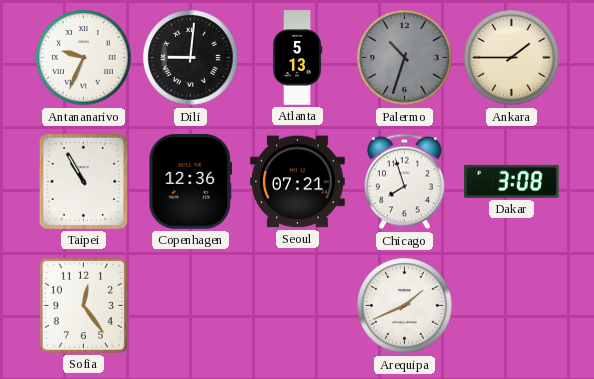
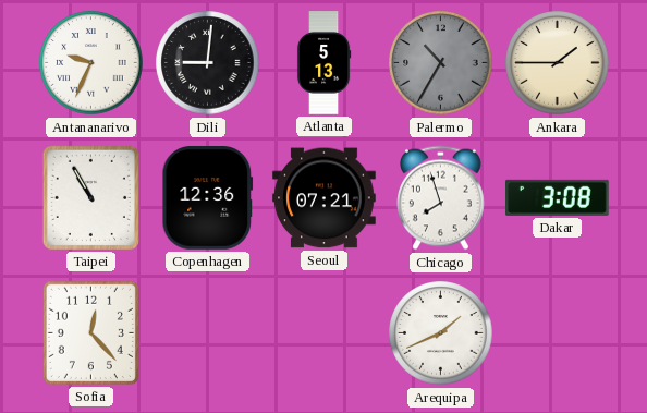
Palermo: 10:33 -> 10:35 (441, 63)
Sofia: 12:24 -> 12:23 (90, 332)
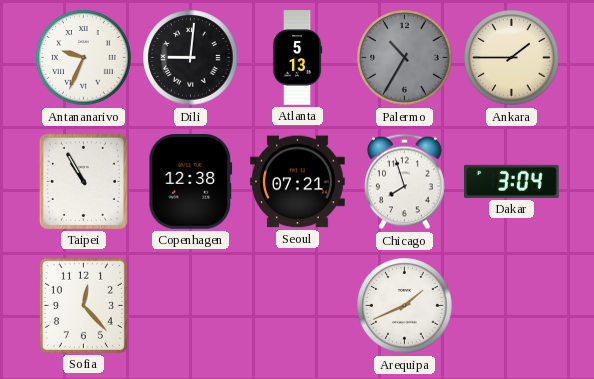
Copenhagen: 12:36 -> 12:38 (191, 182)
Dakar: 3:08 -> 3:04 (512, 181)
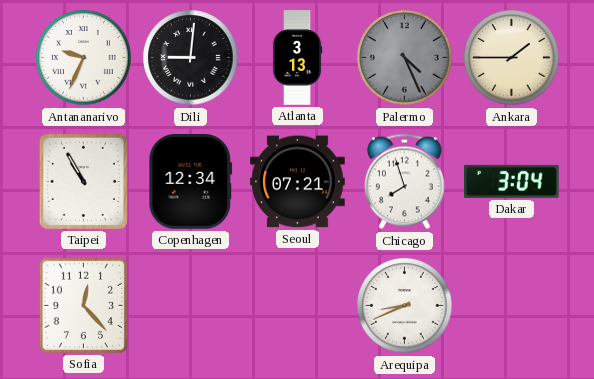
Atlanta: 5:13 -> 3:13 (297, 58)
Palermo: 10:35 -> 4:26 (405, 58)
Copenhagen: 12:38 -> 12:34 (191, 182)
Arequipa: 1:41 -> 8:41 (405, 306)
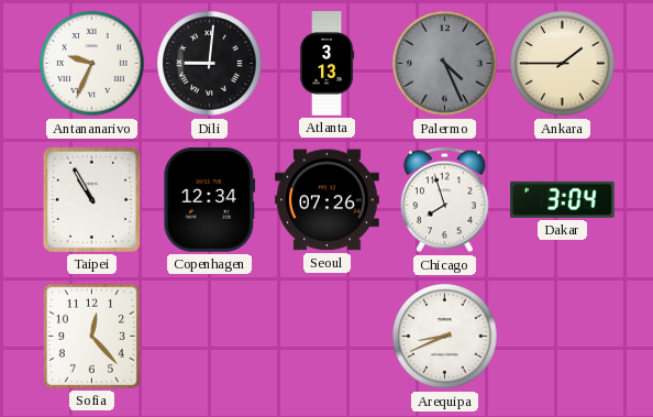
Seoul: 07:21 -> 07:26 (328, 200)
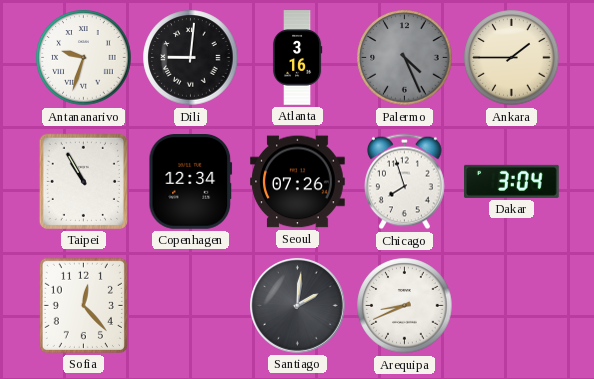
Antananarivo: 9:34 -> 9:33 (84, 58)
Atlanta: 3:13 -> 3:16 (297, 58)
Santiago: none -> 2:01 (298, 306)
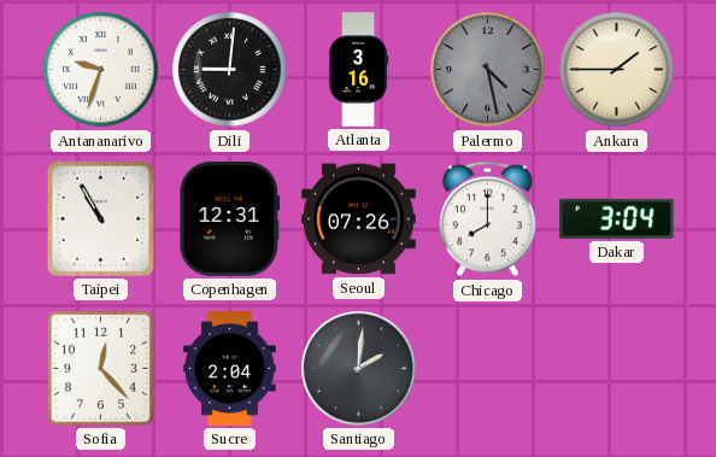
Palermo: 4:26 -> 4:28 (488, 70)
Copenhagen: 12:34 -> 12:31 (230, 219)
Chicago: 7:57 -> 8:00 (488, 219)
Sucre: none -> 2:04 (230, 369)
Arequipa: 8:41 -> none (405, 306)
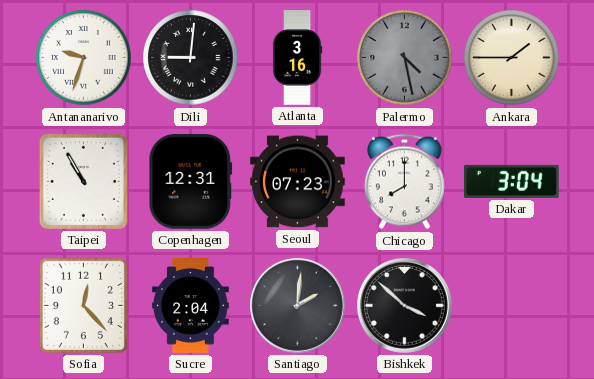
Seoul: 07:26 -> 07:23 (298, 182)
Bishkek: none -> 3:52 (405, 306)
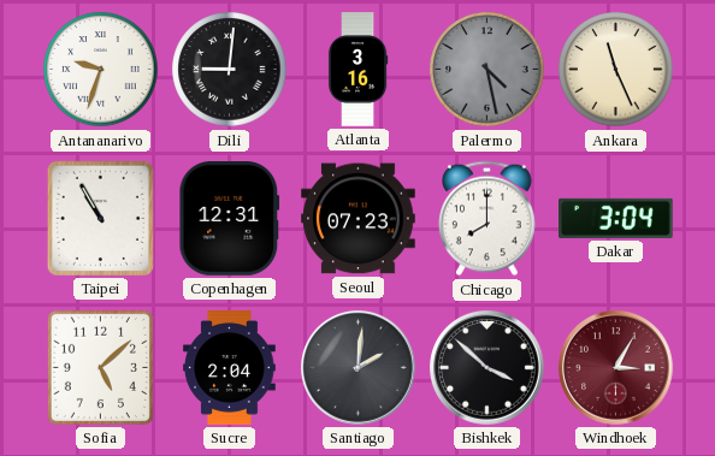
Ankara: 1:45 -> 11:26 (616, 70)
Sofia: 12:23 -> 5:08 (100, 367)
Windhoek: none -> 3:05 (616, 368)
